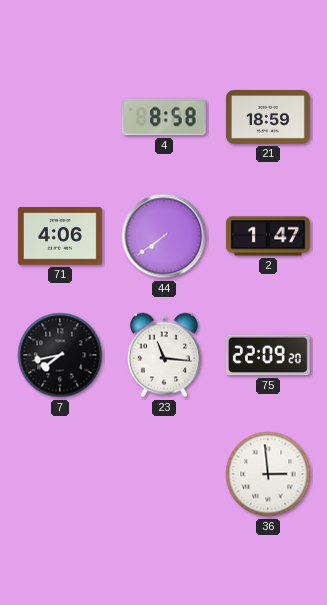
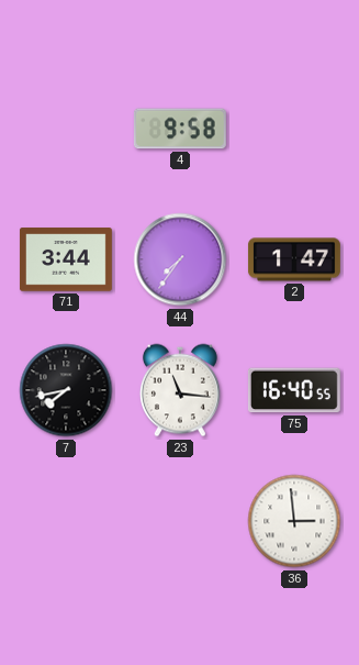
4: 8:58 -> 9:58 (180, 129)
21: 18:59 -> none (268, 118)
71: 4:06 -> 3:44 (66, 259)
44: 7:39 -> 7:36 (180, 259)
75: 22:09 -> 16:40 (294, 390)
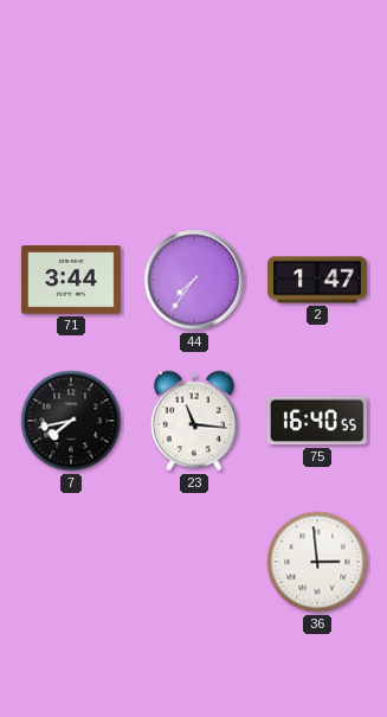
4: 9:58 -> none (180, 129)
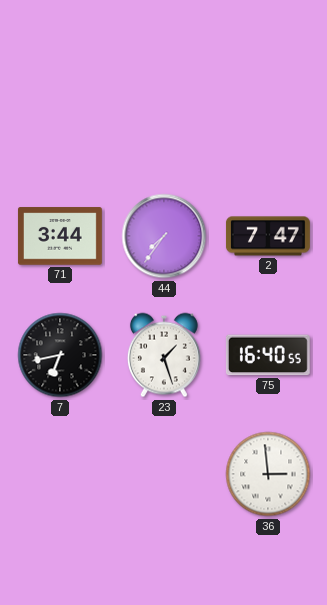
2: 1:47 -> 7:47 (268, 236)
7: 7:43 -> 6:43 (60, 355)
23: 11:16 -> 1:27 (164, 355)
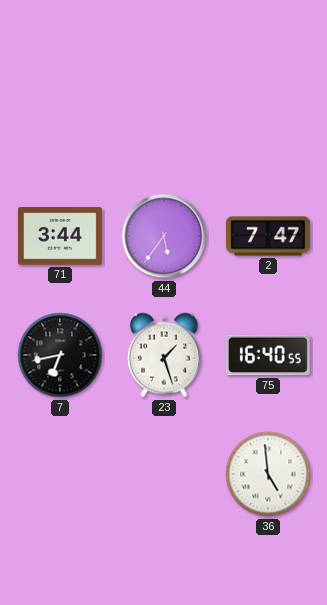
44: 7:36 -> 5:36 (164, 236)
36: 2:59 -> 4:59 (268, 474)
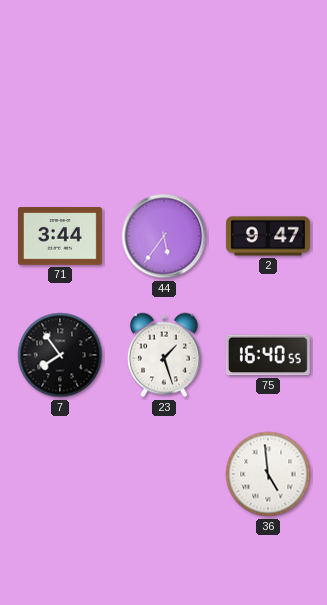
2: 7:47 -> 9:47 (268, 236)
7: 6:43 -> 7:54 (60, 355)
